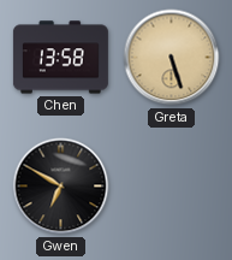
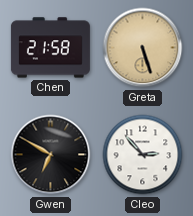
Chen: 13:58 -> 21:58 (50, 48)
Cleo: none -> 2:53 (143, 155)
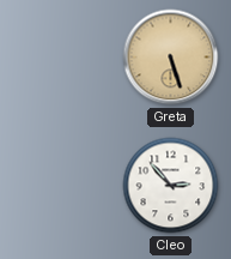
Chen: 21:58 -> none (50, 48)
Gwen: 6:50 -> none (51, 155)
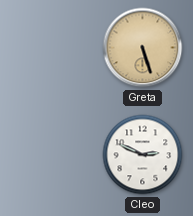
Cleo: 2:53 -> 2:49 (143, 155)
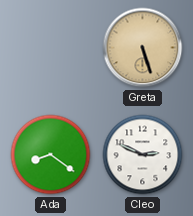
Ada: none -> 8:21 (51, 155)
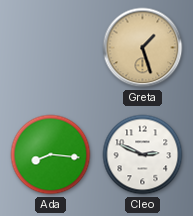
Greta: 5:27 -> 1:27 (143, 48)
Ada: 8:21 -> 8:16 (51, 155)
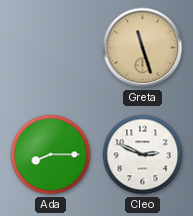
Greta: 1:27 -> 11:27 (143, 48)
Ada: 8:16 -> 8:15 (51, 155)
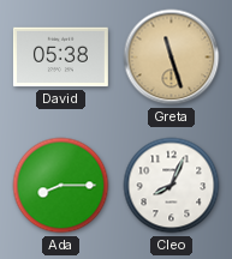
David: none -> 05:38 (60, 58)
Cleo: 2:49 -> 8:04 (172, 186)
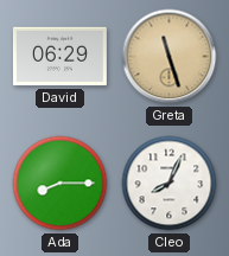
David: 05:38 -> 06:29 (59, 57)
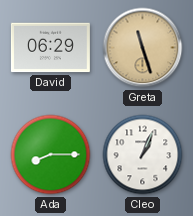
Cleo: 8:04 -> 1:04 (143, 155)
